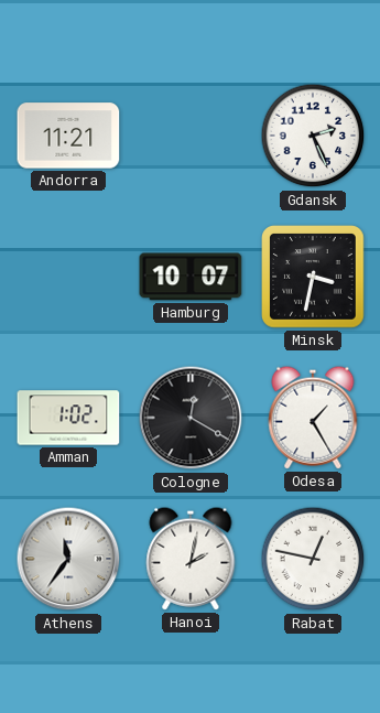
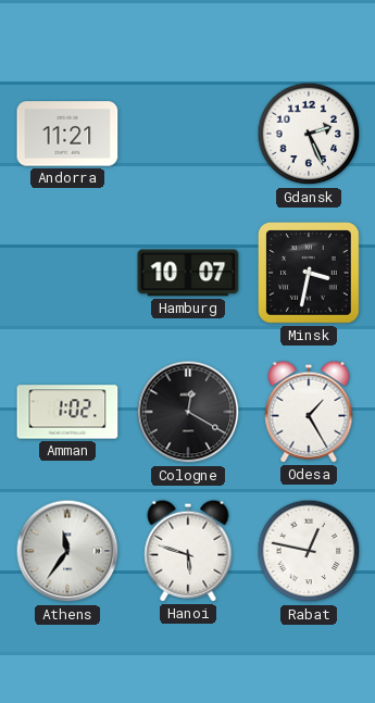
Hanoi: 2:02 -> 5:48 (188, 551)
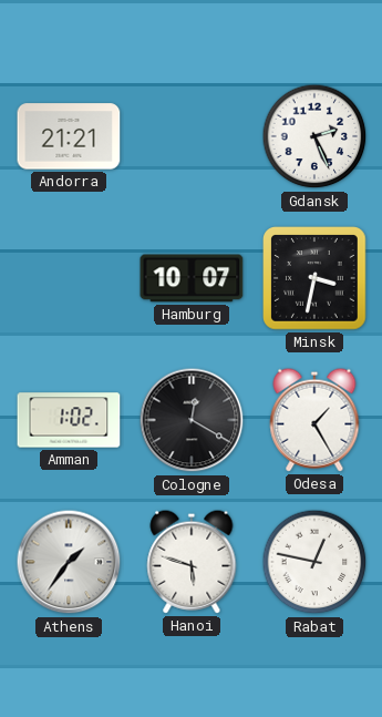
Andorra: 11:21 -> 21:21 (69, 136)
Athens: 11:36 -> 1:36 (69, 562)
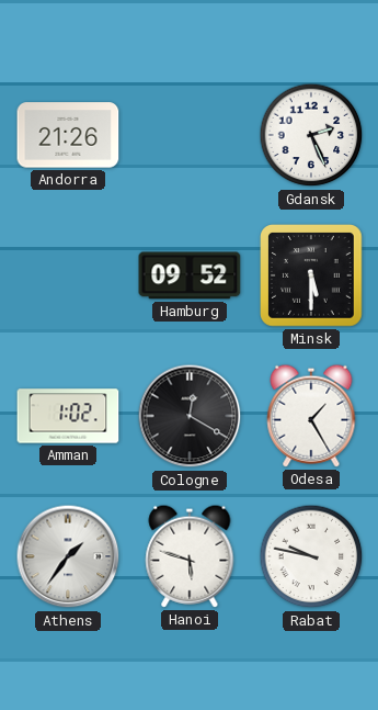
Andorra: 21:21 -> 21:26 (68, 135)
Hamburg: 10:07 -> 09:52 (190, 275)
Minsk: 3:32 -> 5:30 (311, 275)
Rabat: 12:47 -> 9:47 (311, 556)
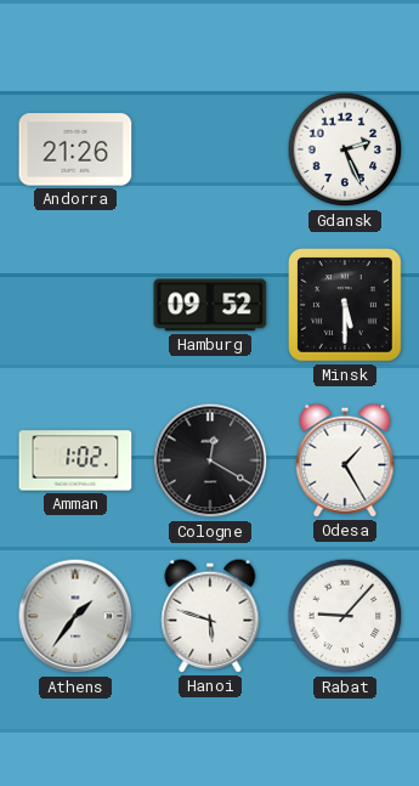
Rabat: 9:47 -> 9:07 (345, 616)
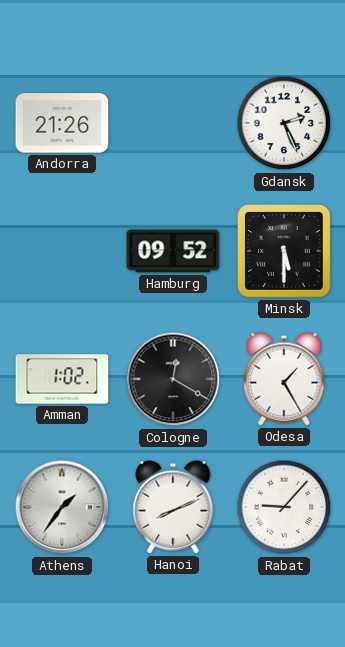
Hanoi: 5:48 -> 8:11 (173, 507)
